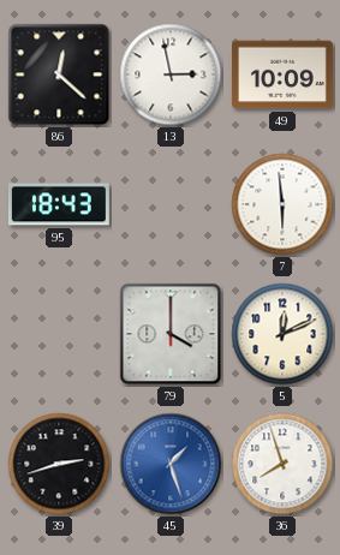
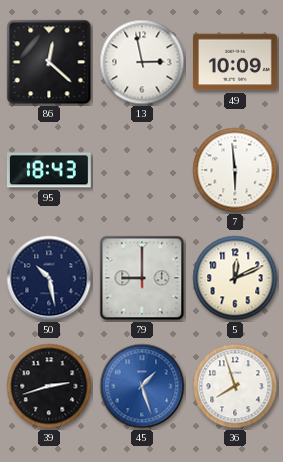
50: none -> 10:28 (49, 278)
79: 4:00 -> 9:00 (142, 278)
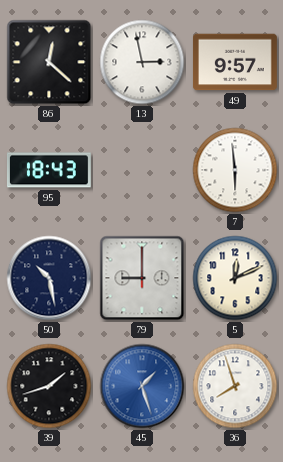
49: 10:09 -> 9:57 (235, 62)
39: 2:42 -> 1:42 (49, 386)
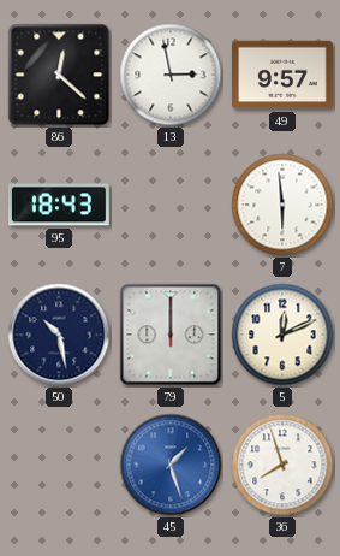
79: 9:00 -> 12:00 (171, 335)
39: 1:42 -> none (49, 386)
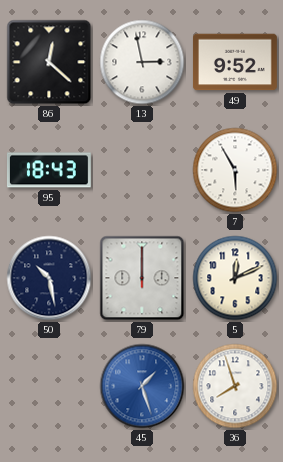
49: 9:57 -> 9:52 (235, 62)
7: 5:59 -> 5:55 (235, 170)
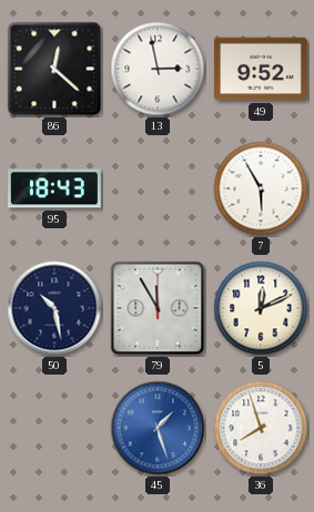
79: 12:00 -> 11:55 (158, 308)
